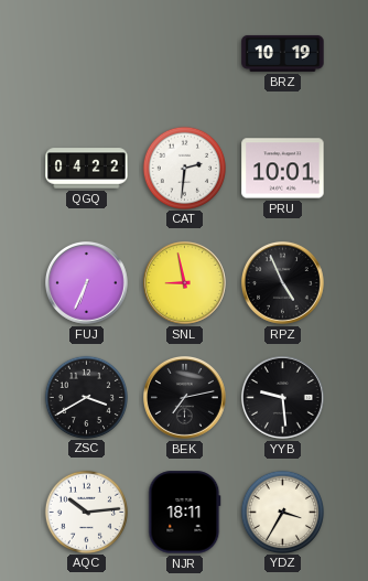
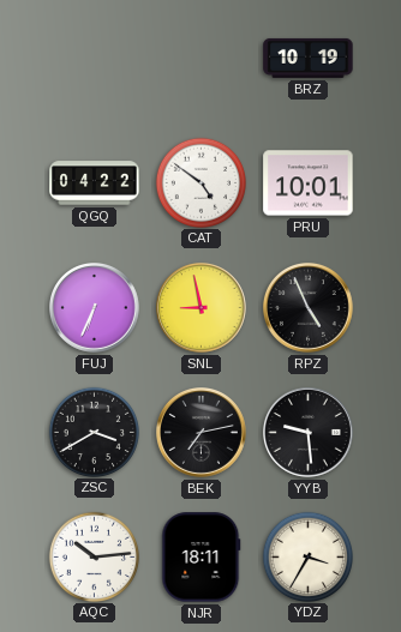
CAT: 2:31 -> 4:51 (200, 182)
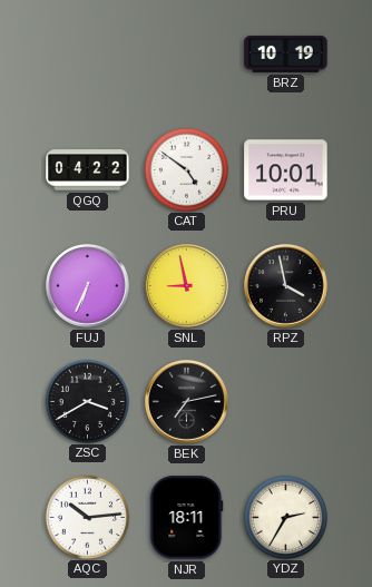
RPZ: 4:56 -> 3:58 (286, 286)
YYB: 9:29 -> none (309, 433)
YDZ: 3:35 -> 2:35 (285, 517)
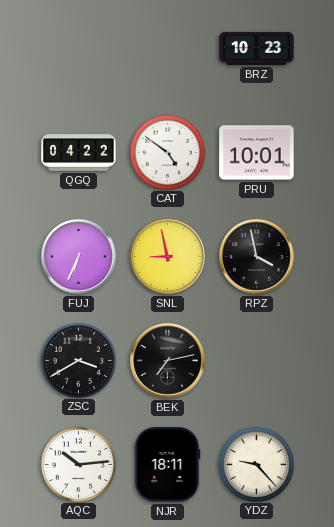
BRZ: 10:19 -> 10:23 (257, 48)
YDZ: 2:35 -> 9:23 (256, 464)
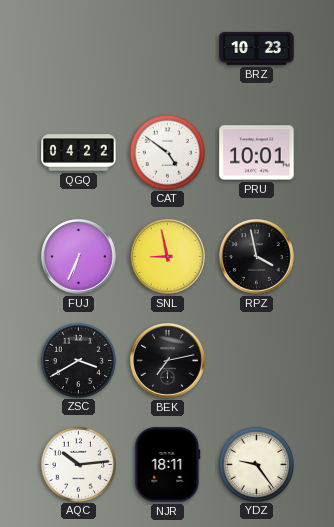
YDZ: 9:23 -> 9:24 (256, 464)
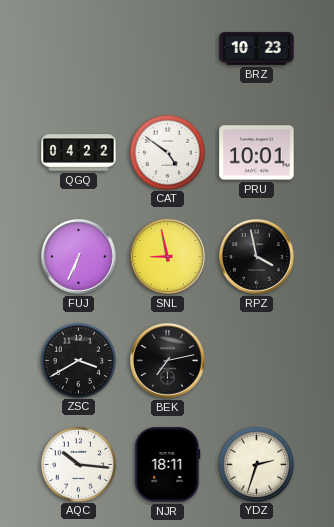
AQC: 10:14 -> 10:16 (78, 464)
YDZ: 9:24 -> 2:33 (256, 464)
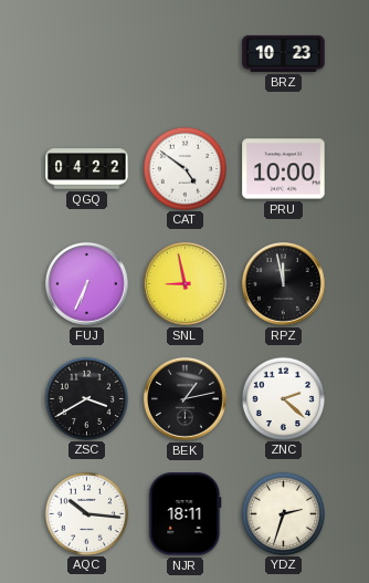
PRU: 10:01 -> 10:00 (284, 169)
RPZ: 3:58 -> 11:58 (284, 284)
BEK: 7:13 -> 1:13 (186, 399)
ZNC: none -> 2:22 (283, 398)
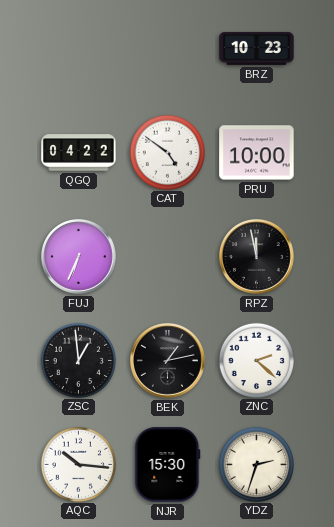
SNL: 8:58 -> none (186, 284)
ZSC: 3:40 -> 12:59 (78, 360)
NJR: 18:11 -> 15:30 (168, 465)
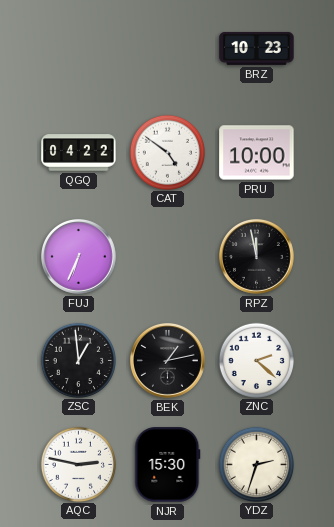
AQC: 10:16 -> 2:47 (78, 464)
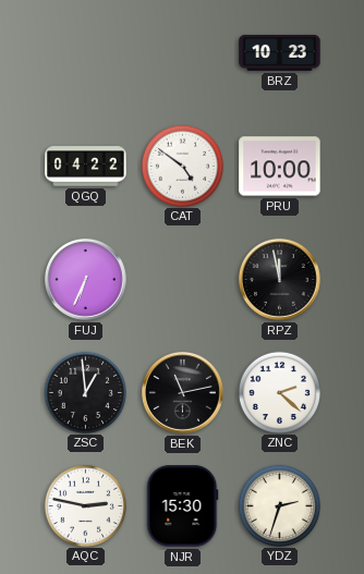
BEK: 1:13 -> 11:13 (183, 393)
